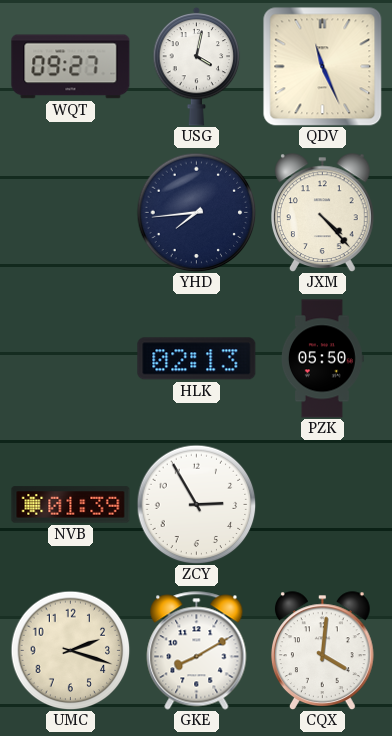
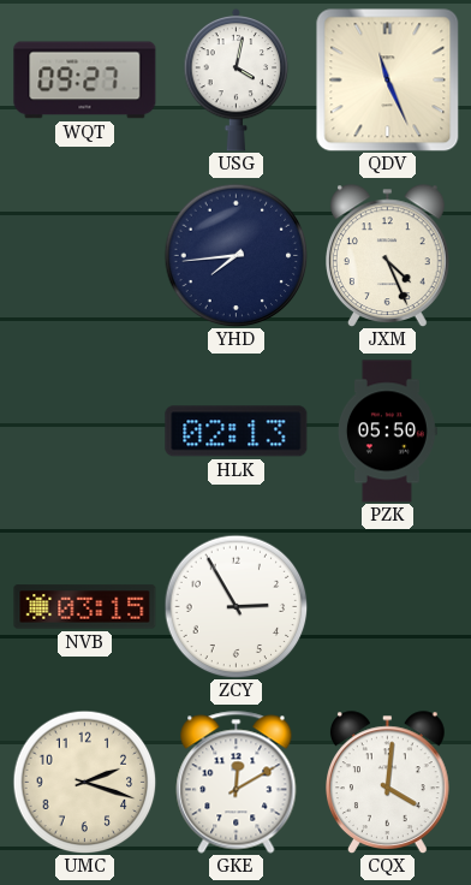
JXM: 4:23 -> 4:26 (388, 255)
NVB: 01:39 -> 03:15 (85, 607)
GKE: 8:10 -> 12:10 (237, 783)
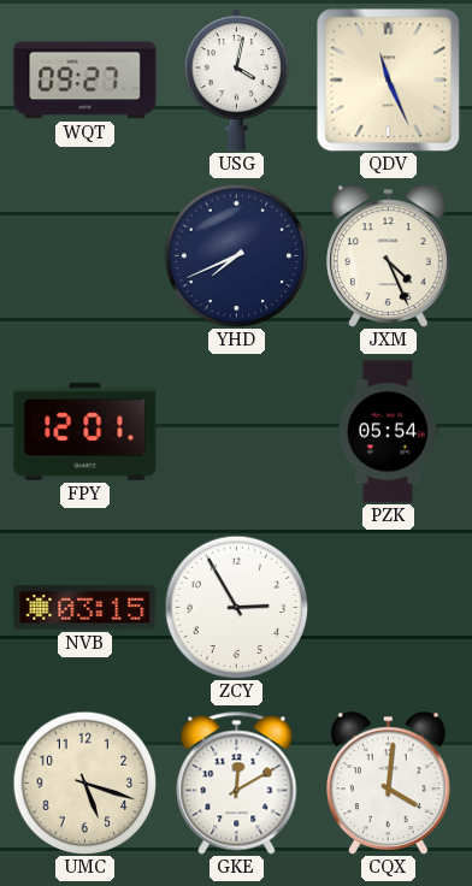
YHD: 7:44 -> 7:41 (236, 255)
FPY: none -> 12:01 (85, 431)
HLK: 02:13 -> none (237, 432)
PZK: 05:50 -> 05:54 (388, 432)
UMC: 2:18 -> 5:18 (84, 782)
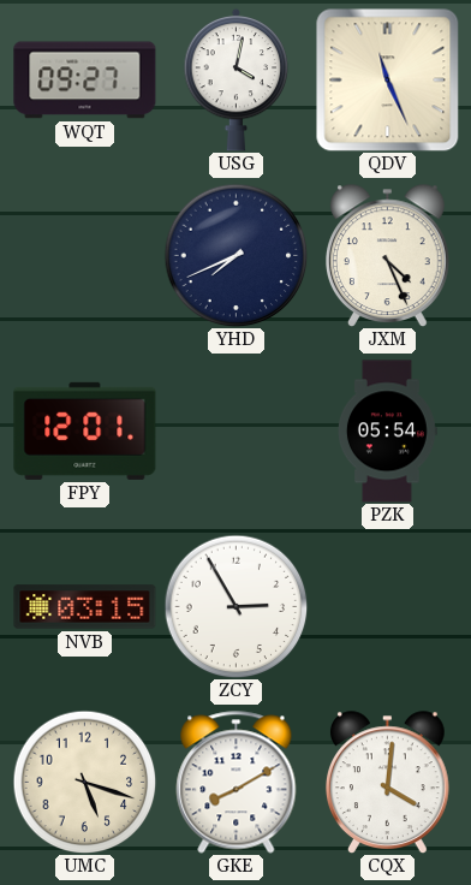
GKE: 12:10 -> 8:10 (237, 783)
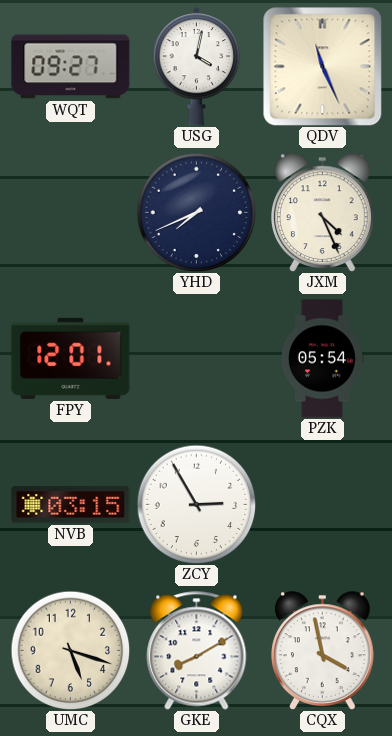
CQX: 4:01 -> 3:58 (323, 650)
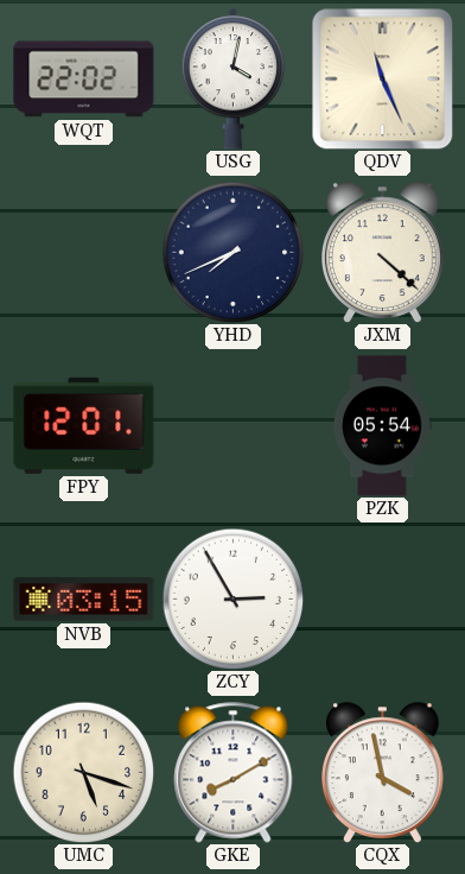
WQT: 09:27 -> 22:02 (84, 80)
JXM: 4:26 -> 4:22 (383, 252)
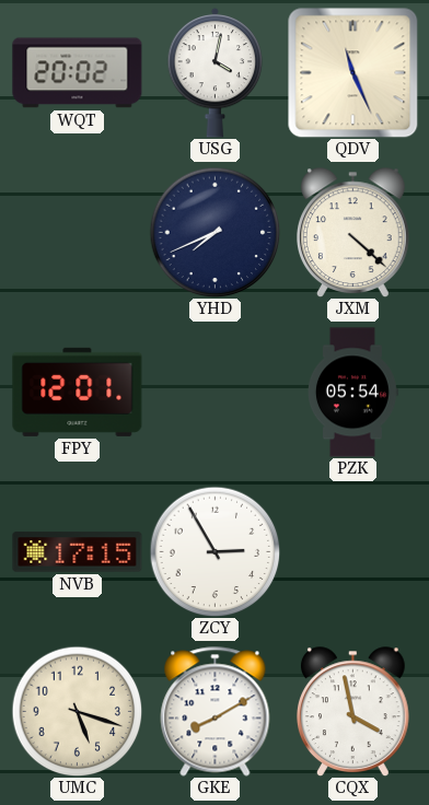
WQT: 22:02 -> 20:02 (78, 73)
NVB: 03:15 -> 17:15 (78, 552)
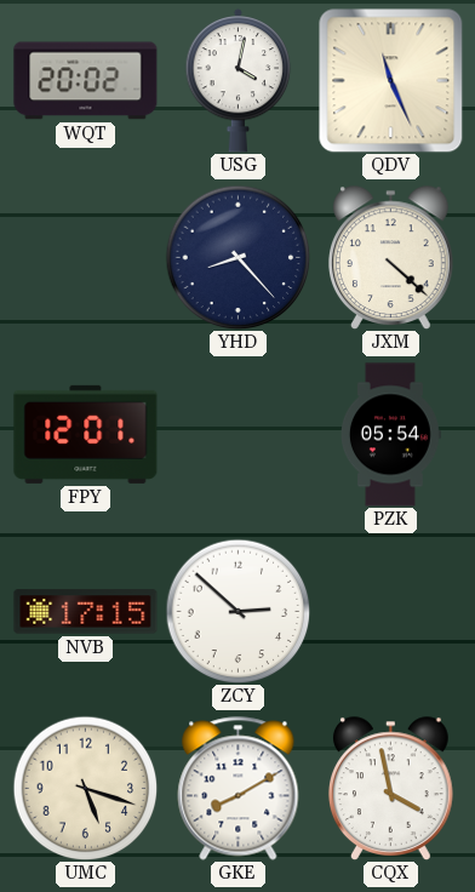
YHD: 7:41 -> 8:23 (237, 257)
ZCY: 2:55 -> 2:52 (237, 611)
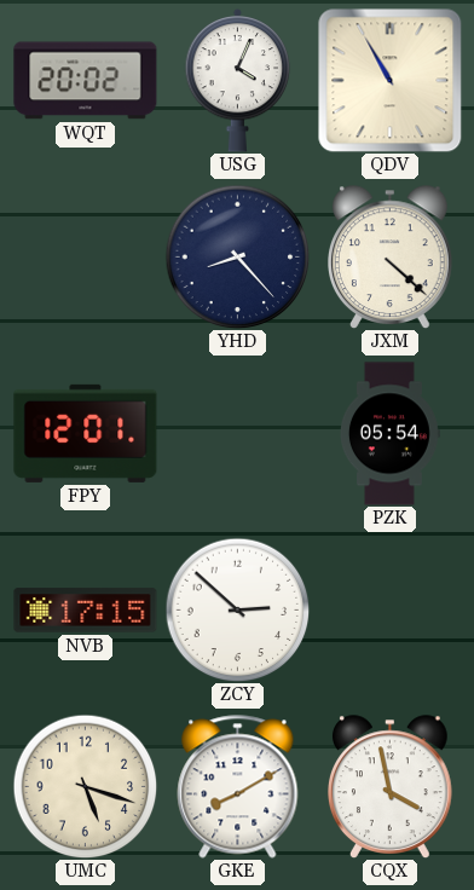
USG: 4:02 -> 4:04 (238, 80)
QDV: 11:26 -> 10:55 (389, 80)
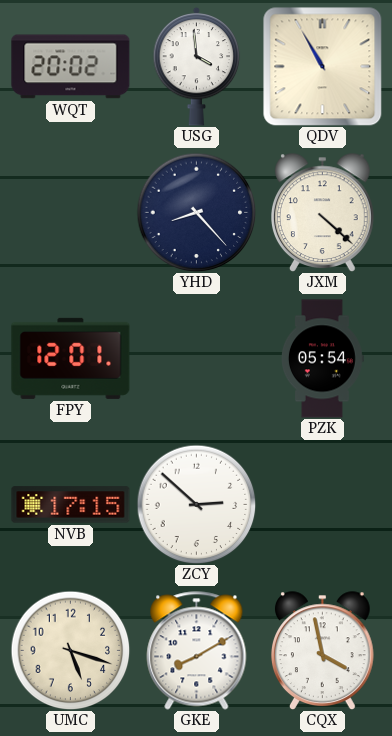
USG: 4:04 -> 3:59 (197, 66)
